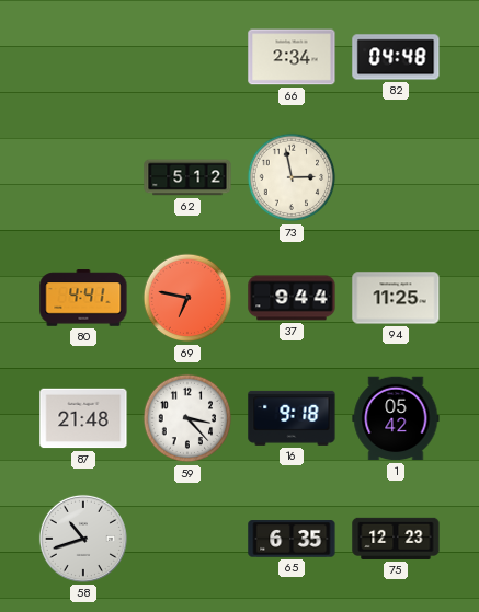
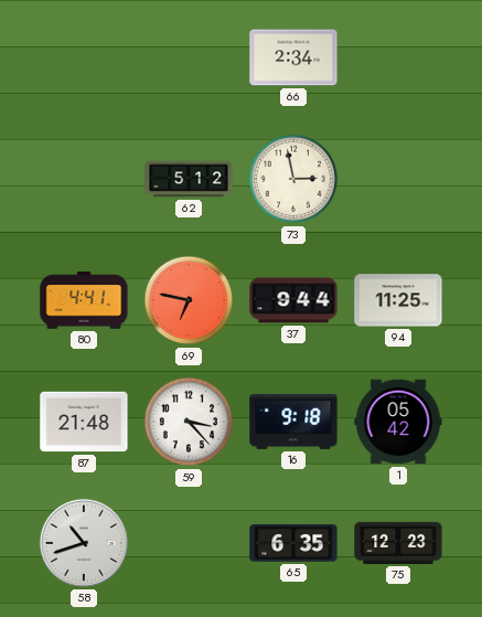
82: 04:48 -> none (396, 57)
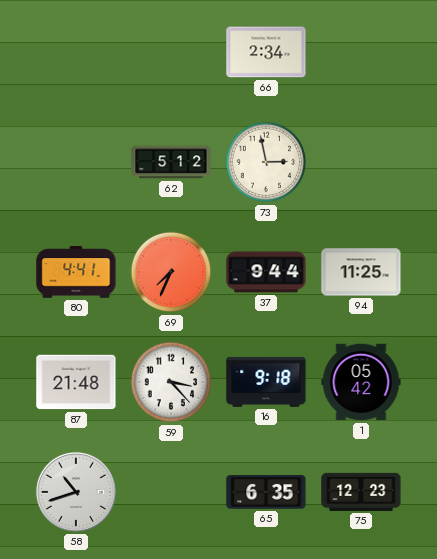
69: 6:47 -> 7:34 (171, 272)
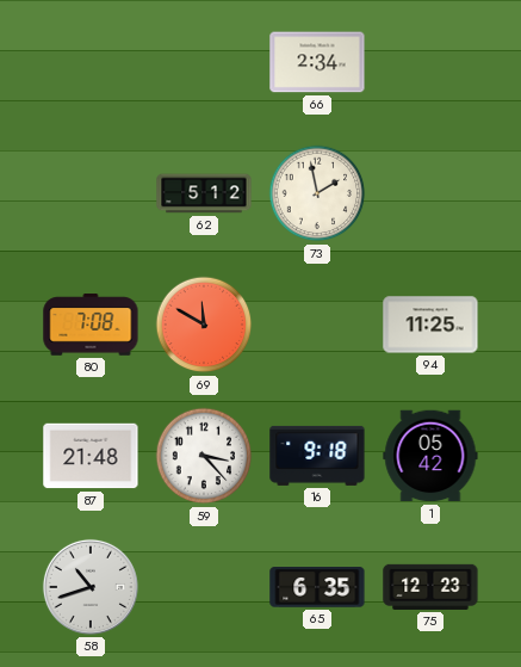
73: 2:58 -> 1:58 (317, 193)
80: 4:41 -> 7:08 (91, 325)
69: 7:34 -> 11:50 (204, 325)
37: 9:44 -> none (266, 272)
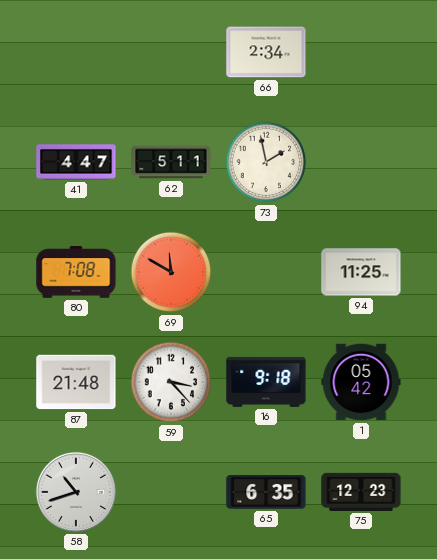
41: none -> 4:47 (76, 162)
62: 5:12 -> 5:11 (171, 162)
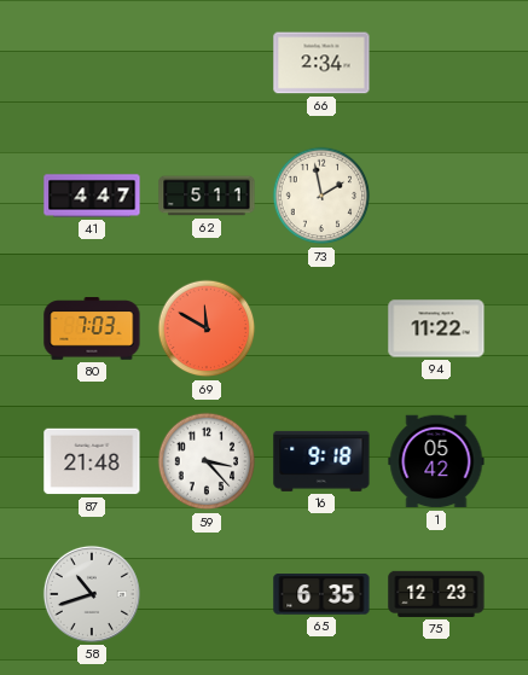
80: 7:08 -> 7:03 (92, 328)
94: 11:25 -> 11:22 (436, 328)
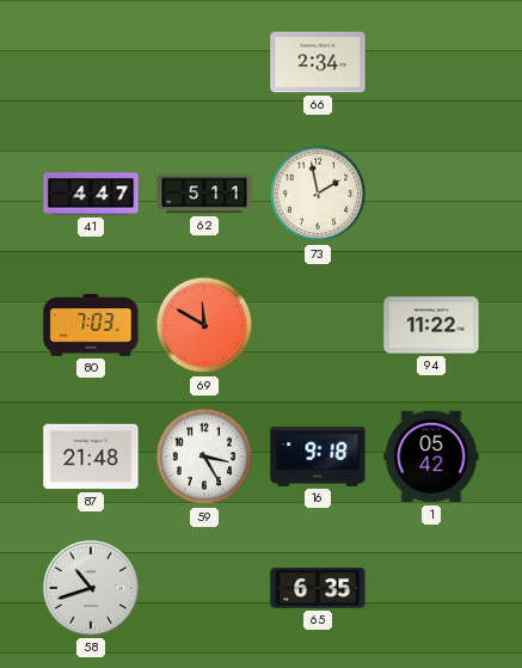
59: 3:23 -> 3:25 (204, 456)
75: 12:23 -> none (436, 594)
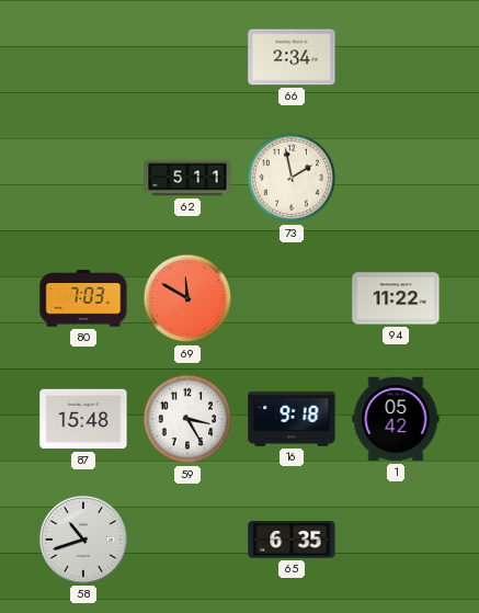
41: 4:47 -> none (91, 194)
87: 21:48 -> 15:48 (83, 419)
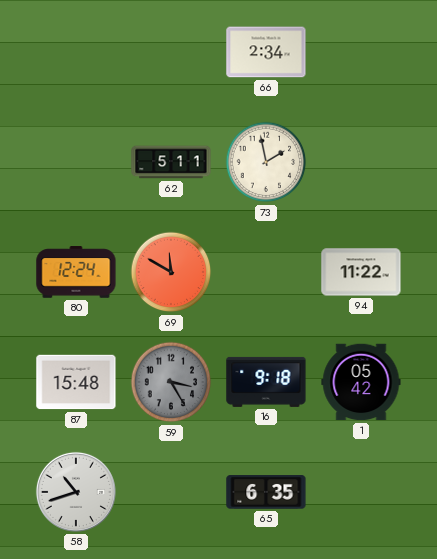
80: 7:03 -> 12:24 (76, 272)
59 dial: white -> grey (171, 382)
